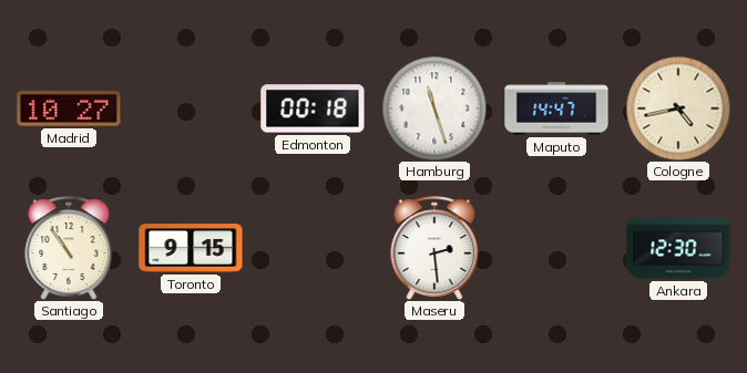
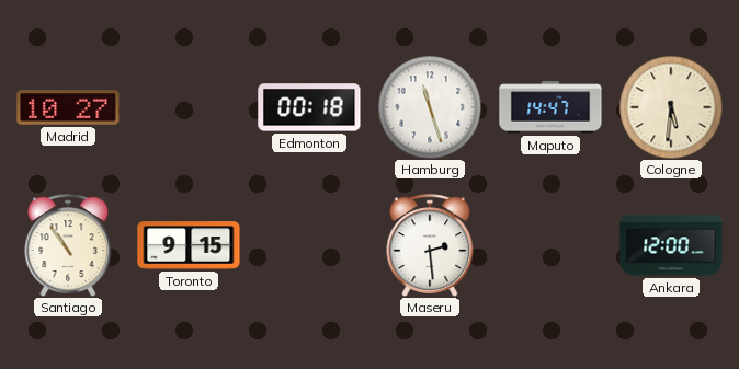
Cologne: 4:43 -> 5:31 (671, 107)
Ankara: 12:30 -> 12:00 (671, 245)
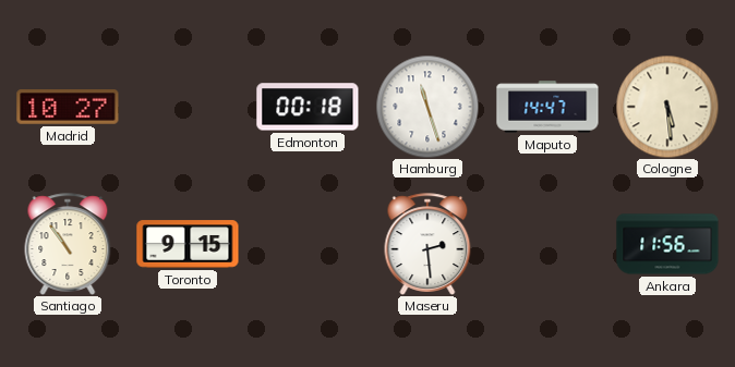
Cologne: 5:31 -> 5:29 (667, 107)
Ankara: 12:00 -> 11:56 (667, 244)
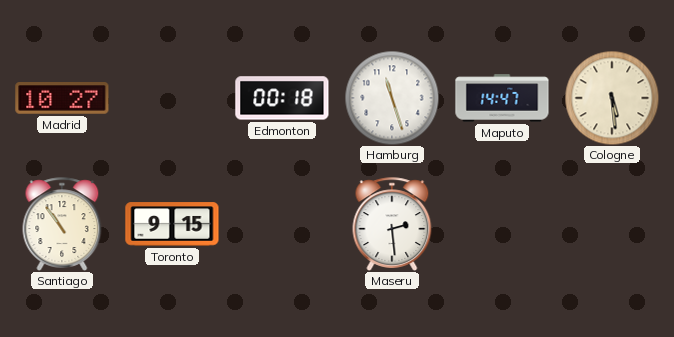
Ankara: 11:56 -> none (667, 244)
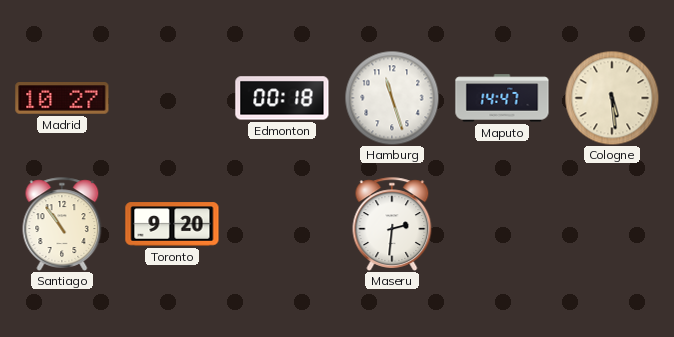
Toronto: 9:15 -> 9:20 (172, 224)
Maseru: 2:29 -> 2:31 (392, 224)
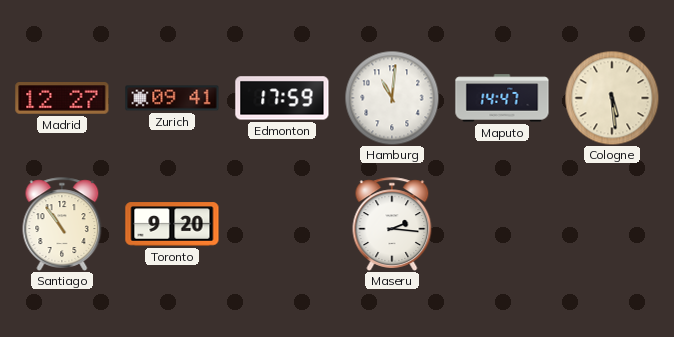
Madrid: 10:27 -> 12:27 (62, 98)
Zurich: none -> 09:41 (172, 98)
Edmonton: 00:18 -> 17:59 (282, 98)
Hamburg: 11:27 -> 11:01 (392, 98)
Maseru: 2:31 -> 2:16 (392, 224)
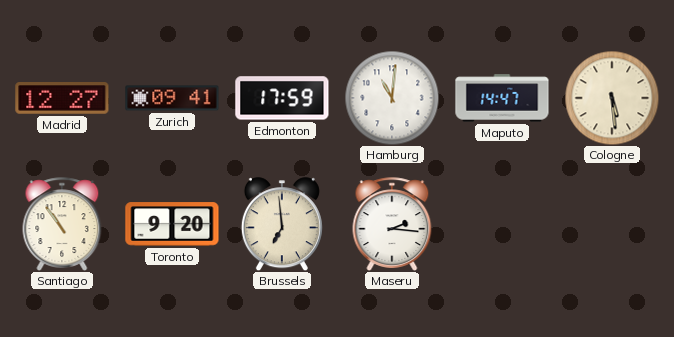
Brussels: none -> 6:59 (282, 224)
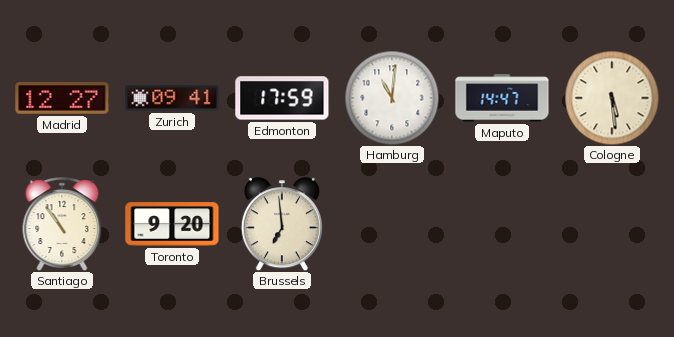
Maseru: 2:16 -> none (392, 224)
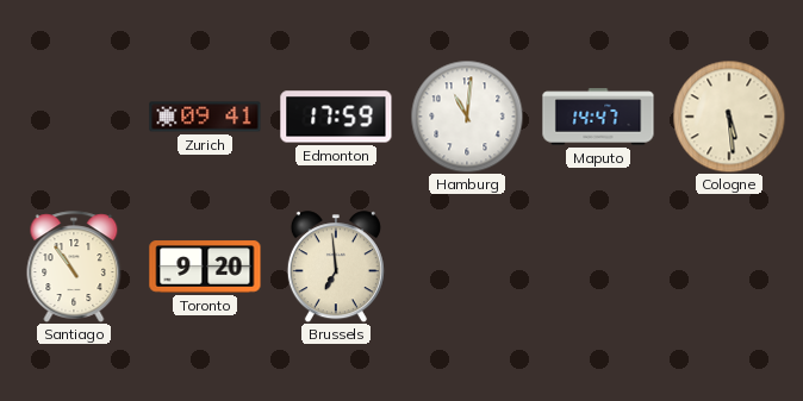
Madrid: 12:27 -> none (62, 98)
